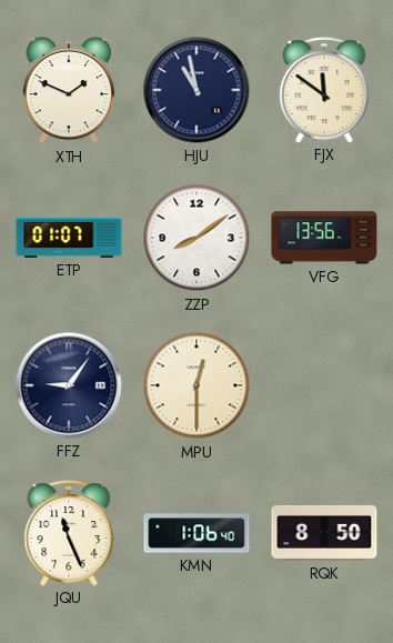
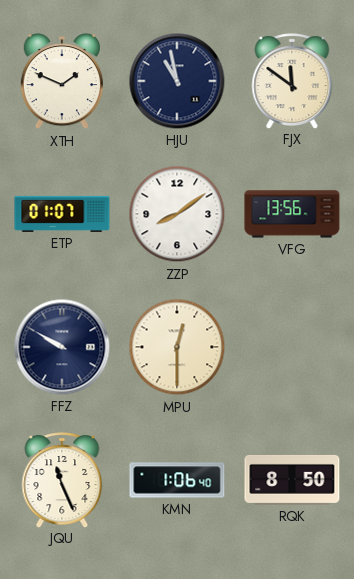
FFZ: 9:06 -> 9:50 (62, 347)
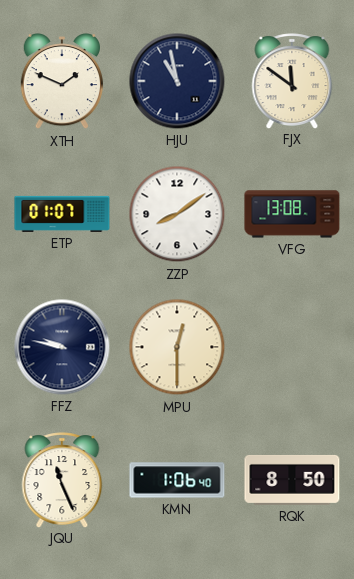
VFG: 13:56 -> 13:08 (292, 214)
FFZ: 9:50 -> 9:47 (62, 347)
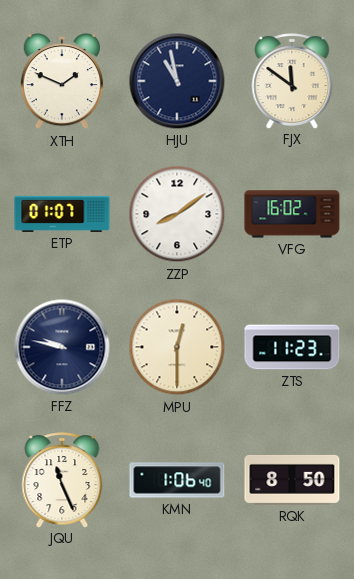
VFG: 13:08 -> 16:02 (292, 214)
ZTS: none -> 11:23 (292, 347)
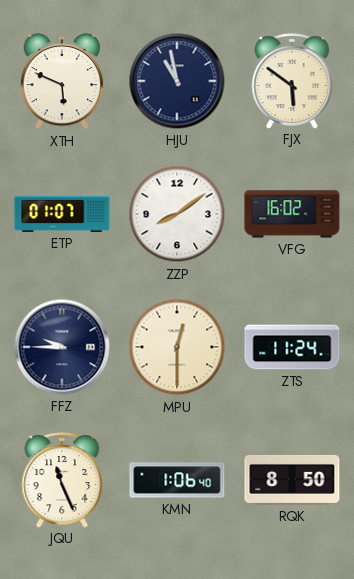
XTH: 1:49 -> 5:49 (61, 82)
FJX: 11:51 -> 5:51 (292, 81)
FFZ: 9:47 -> 9:45 (62, 347)
ZTS: 11:23 -> 11:24 (292, 347)
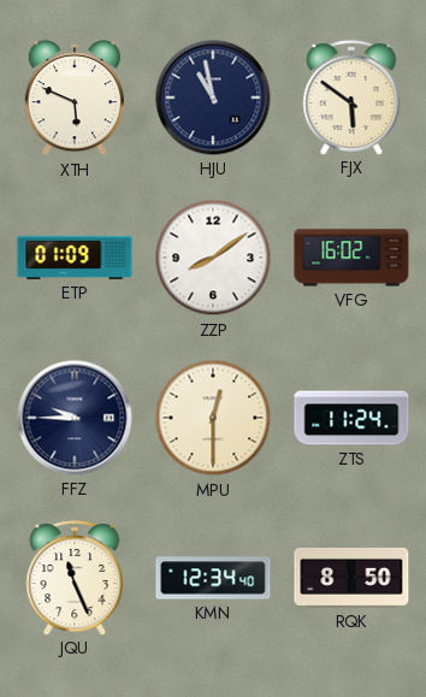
ETP: 01:07 -> 01:09 (75, 258)
KMN: 1:06 -> 12:34 (213, 578)
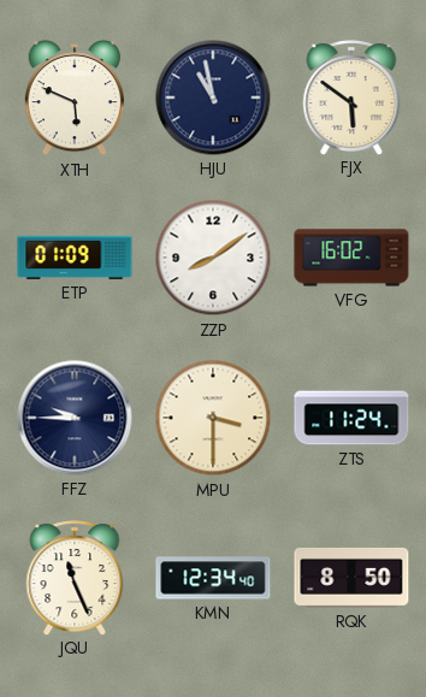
MPU: 12:30 -> 3:30 (213, 418)
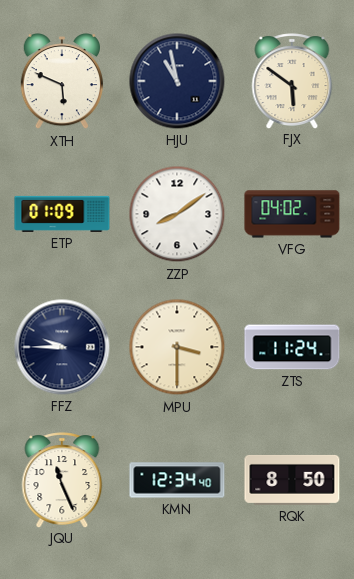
VFG: 16:02 -> 04:02 (292, 214)
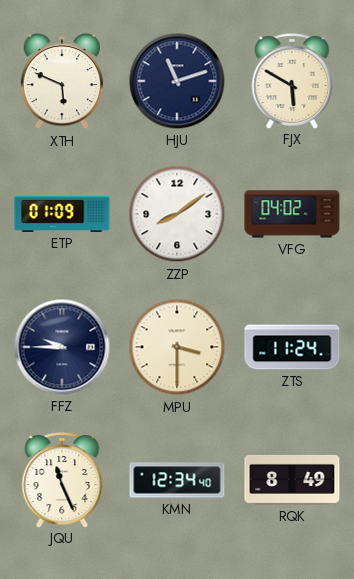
HJU: 10:58 -> 11:12 (177, 81)
FJX: 5:51 -> 5:50 (292, 81)
RQK: 8:50 -> 8:49 (292, 480)
